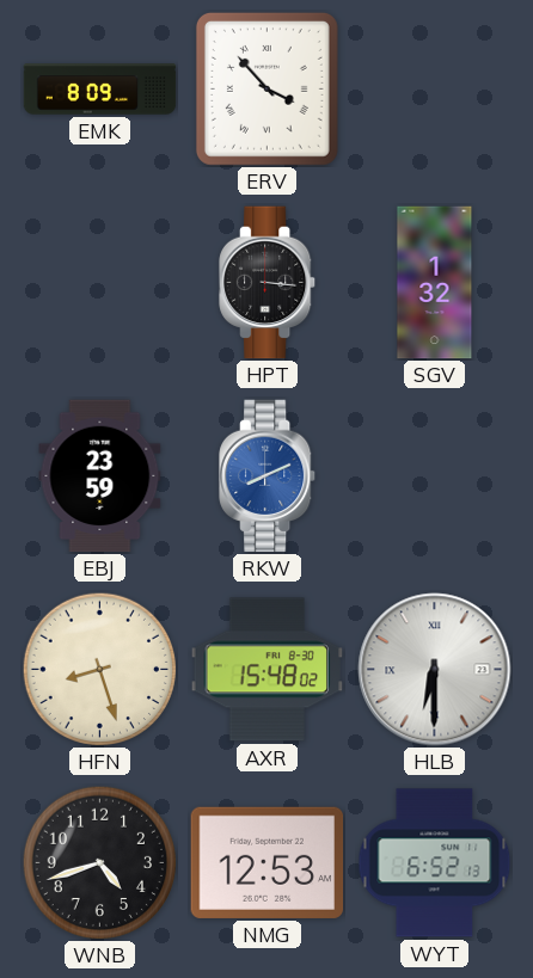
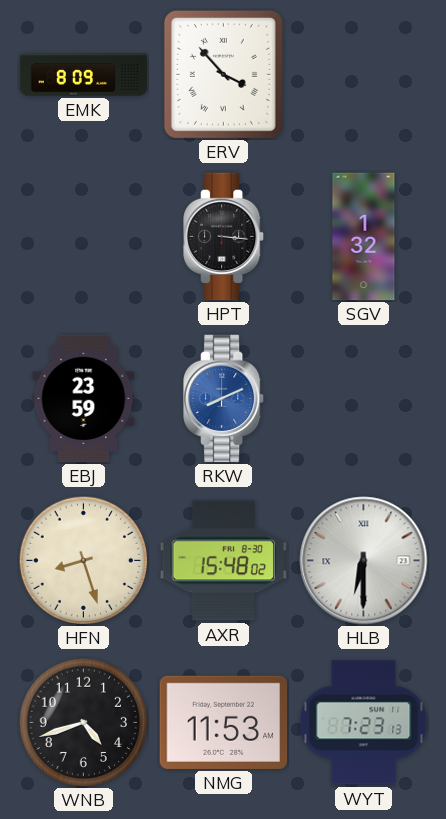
NMG: 12:53 -> 11:53 (224, 722)
WYT: 6:52 -> 7:23 (364, 723)
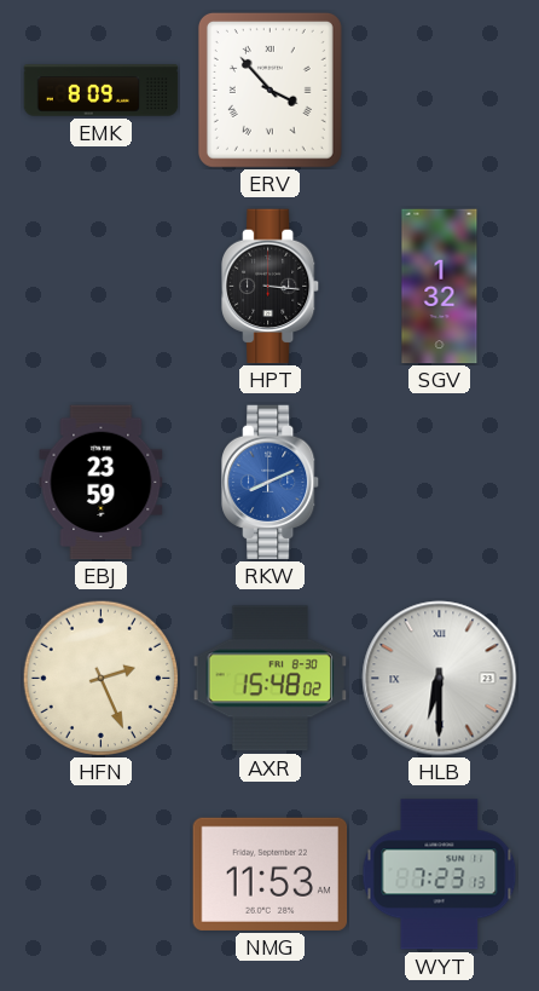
HFN: 8:27 -> 2:26 (100, 678)
WNB: 4:42 -> none (83, 722)
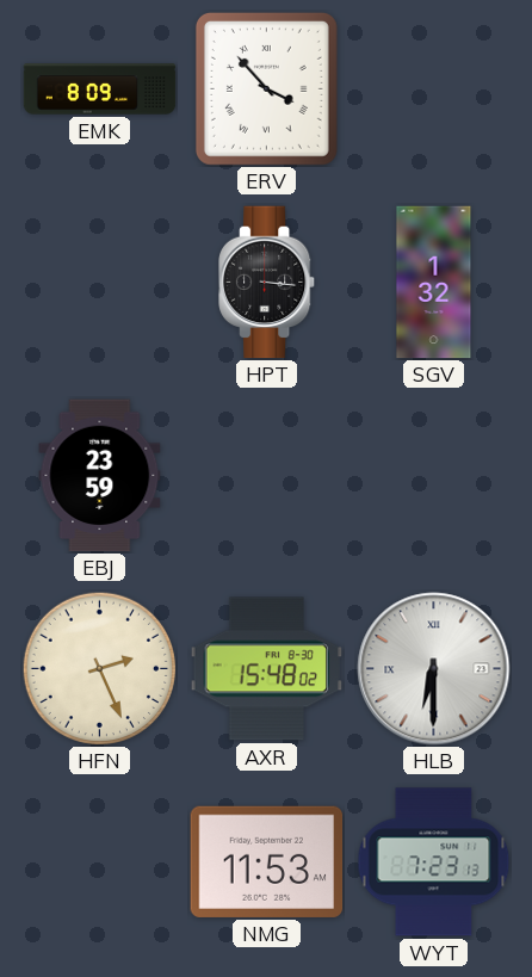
RKW: 8:11 -> none (271, 483)
